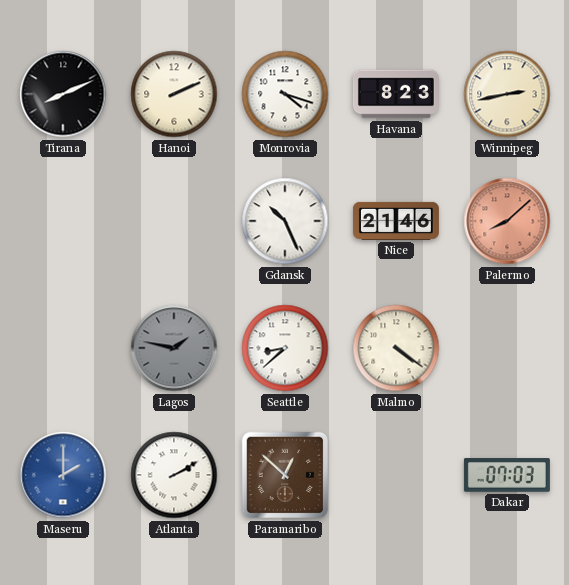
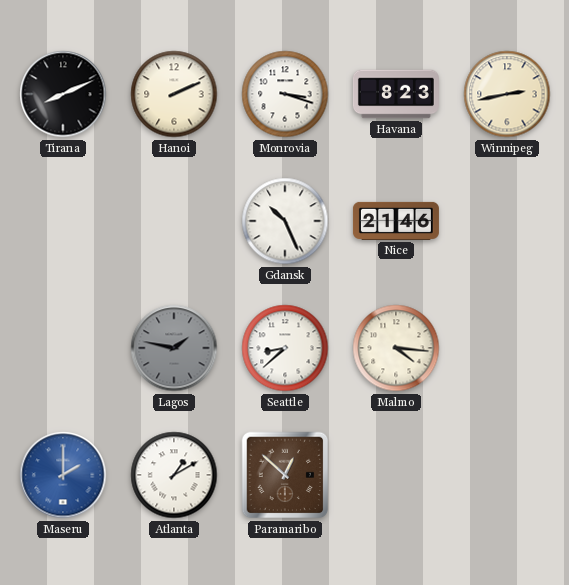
Monrovia: 4:18 -> 3:18 (285, 94)
Palermo: 8:08 -> none (507, 221)
Malmo: 4:21 -> 4:16 (396, 348)
Atlanta: 2:10 -> 1:10 (174, 475)
Dakar: 07:03 -> none (507, 475)
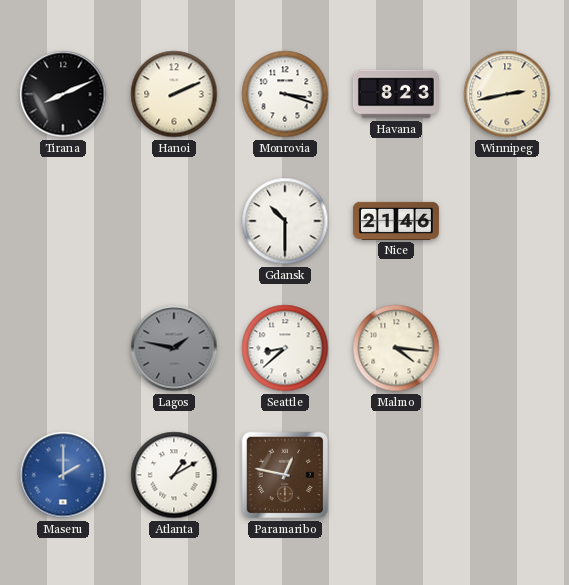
Gdansk: 10:26 -> 10:30 (285, 221)
Paramaribo: 12:52 -> 12:47 (285, 475)
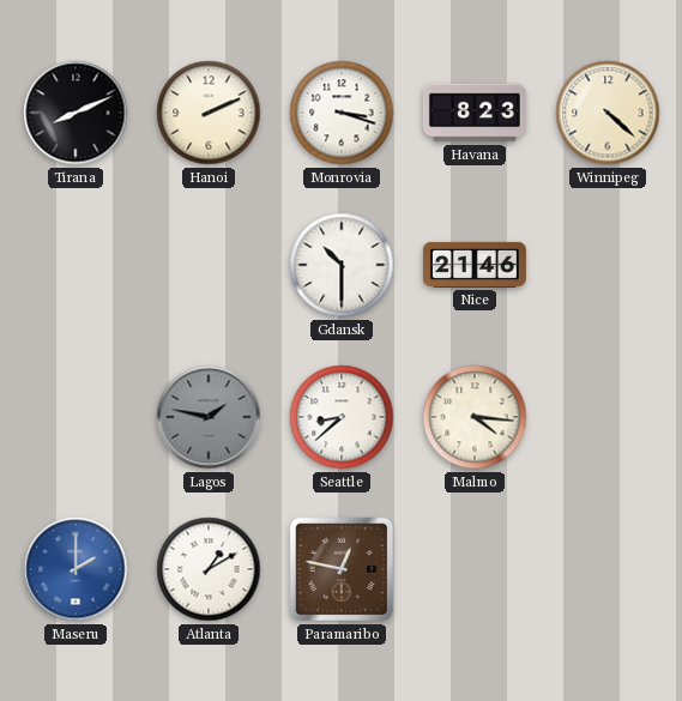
Winnipeg: 2:43 -> 4:22 (608, 113)
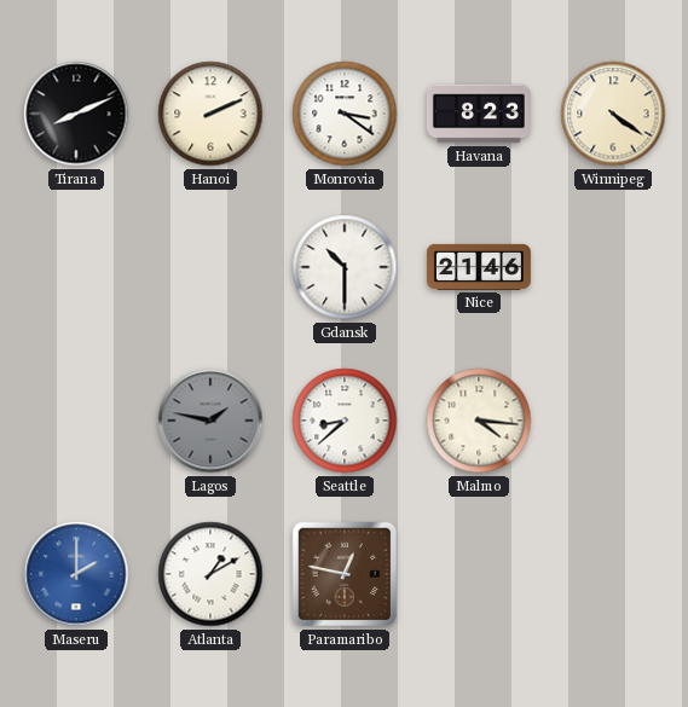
Monrovia: 3:18 -> 3:21 (345, 114)
Winnipeg: 4:22 -> 4:21 (613, 114)
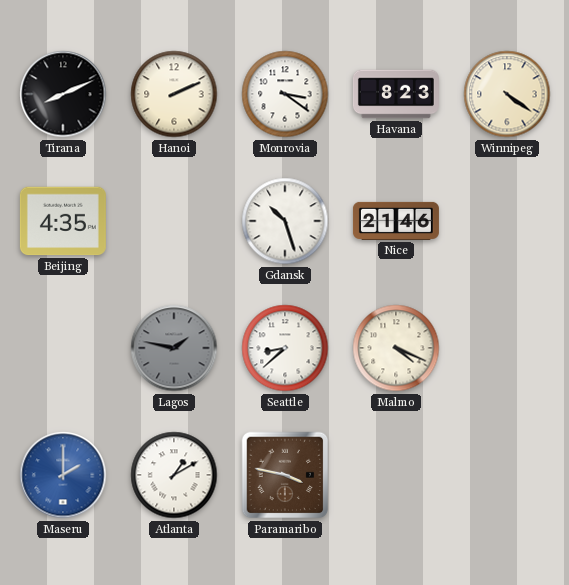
Beijing: none -> 4:35 (63, 221)
Gdansk: 10:30 -> 10:27 (285, 221)
Malmo: 4:16 -> 4:19 (396, 348)
Paramaribo: 12:47 -> 3:47 (285, 475)
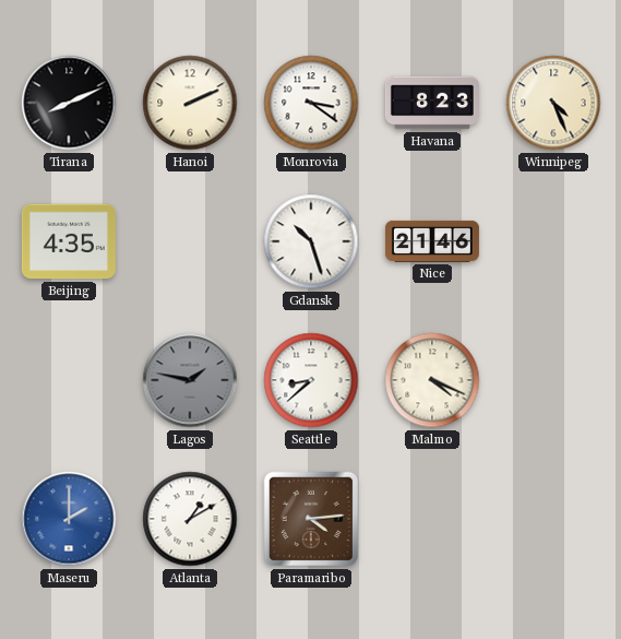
Winnipeg: 4:21 -> 4:26 (553, 103)
Paramaribo: 3:47 -> 4:14 (311, 519)
